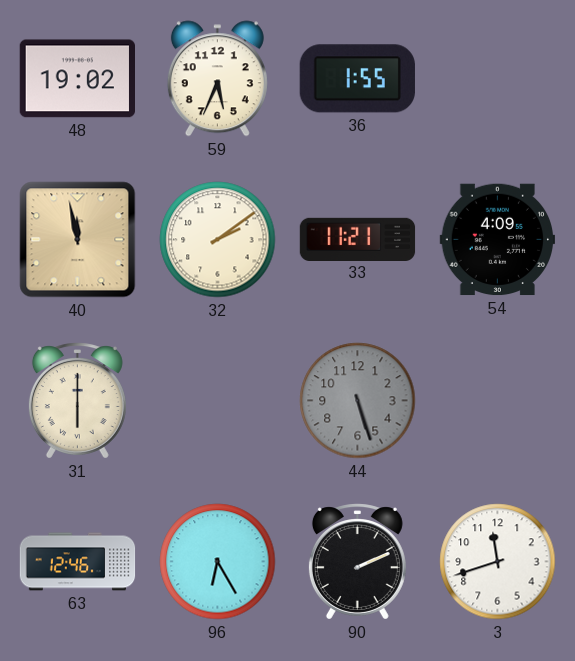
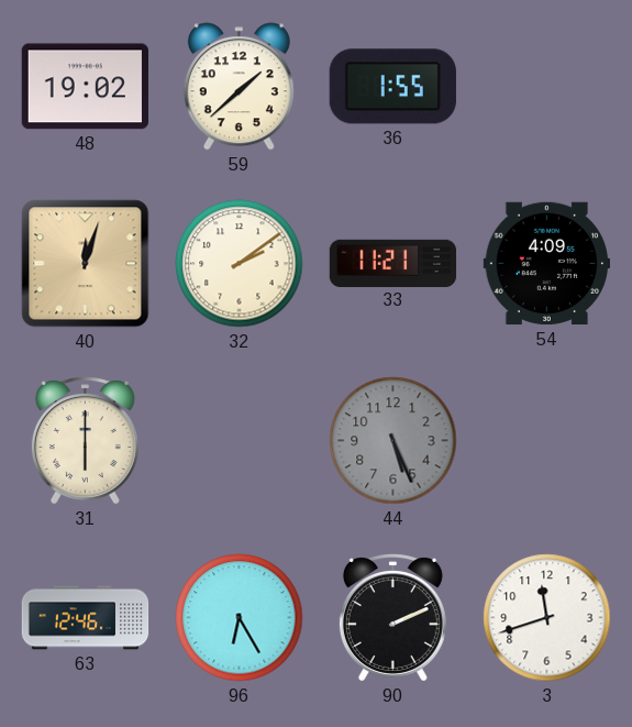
59: 5:34 -> 1:38 (239, 87)
40: 11:58 -> 12:03 (86, 264)
44: 5:27 -> 5:26 (393, 441)
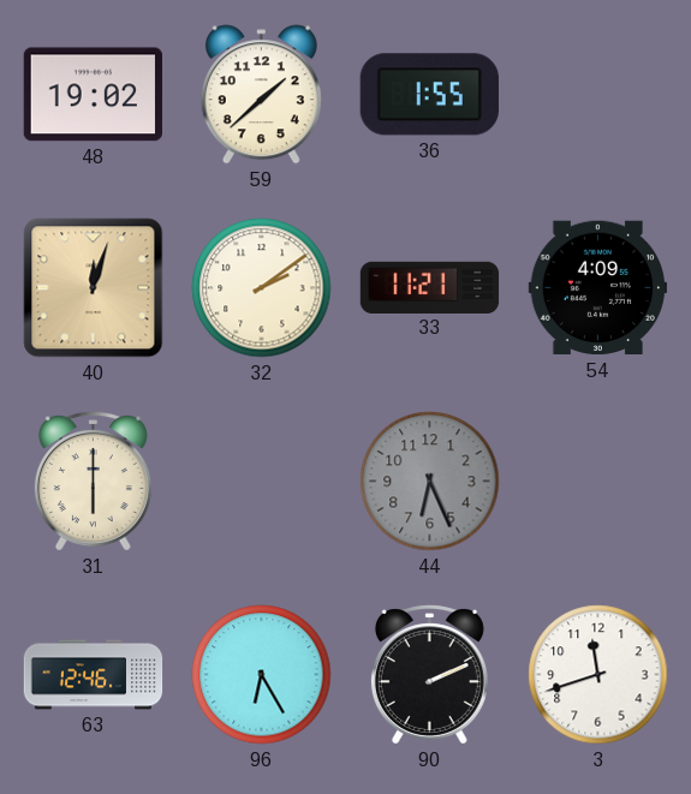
44: 5:26 -> 6:26 (430, 482)
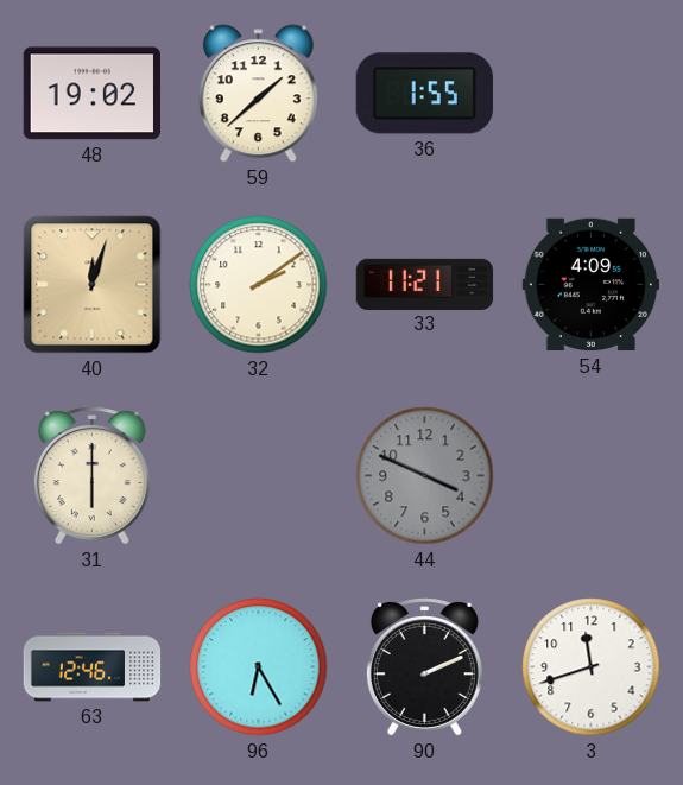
44: 6:26 -> 3:49 (425, 476)
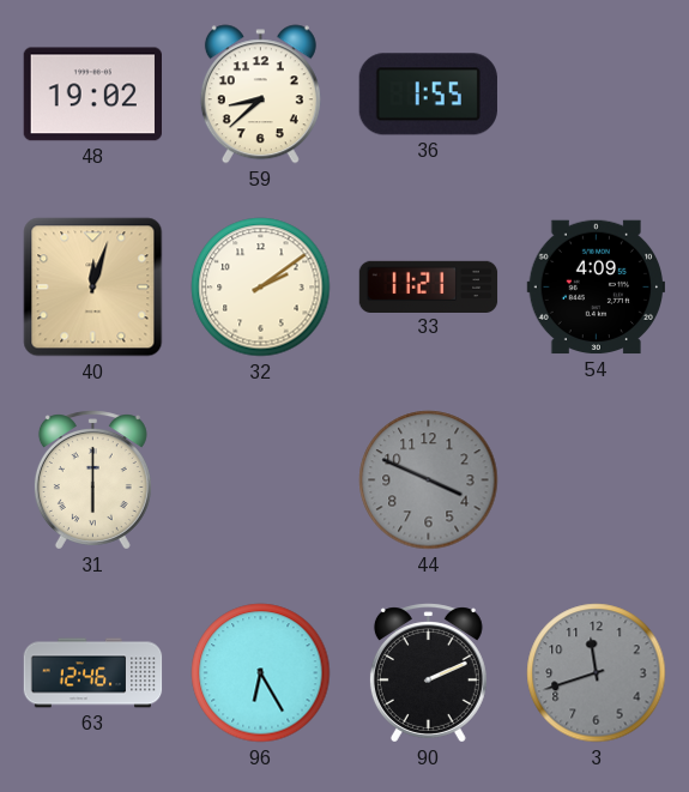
59: 1:38 -> 8:38 (260, 95)
3 dial: white -> grey (597, 673)
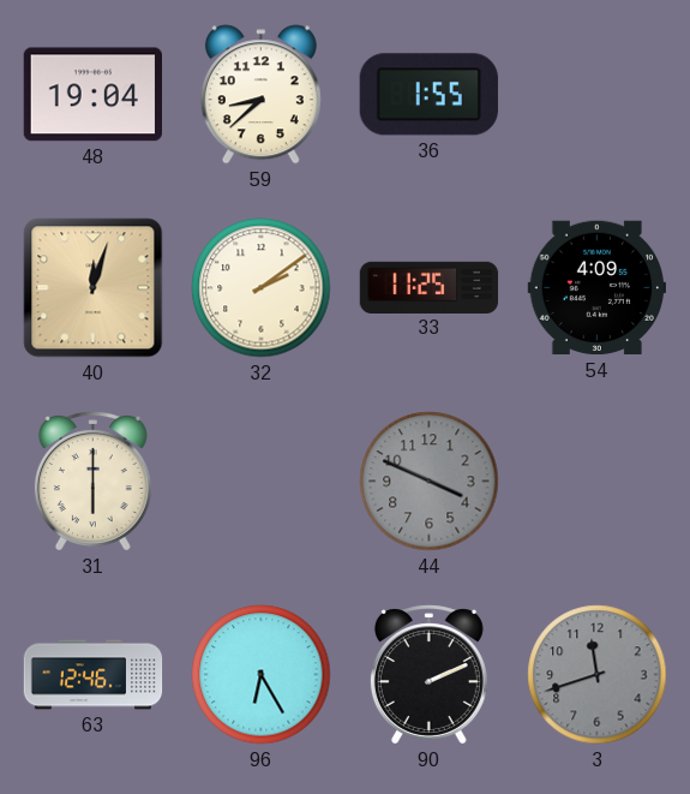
48: 19:02 -> 19:04 (92, 95)
33: 11:21 -> 11:25 (430, 287)
